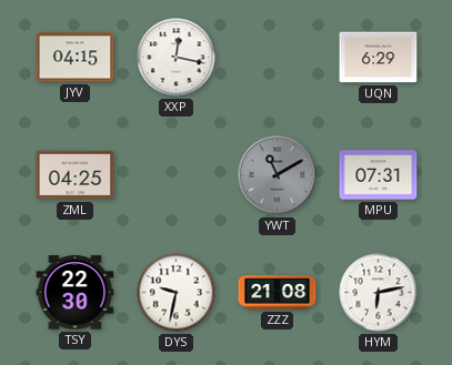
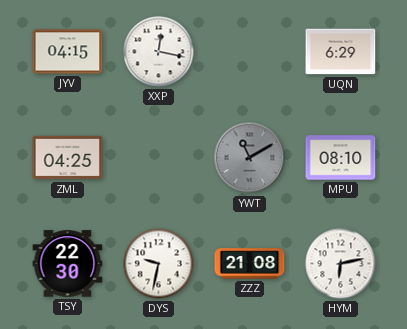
MPU: 07:31 -> 08:10 (341, 158)
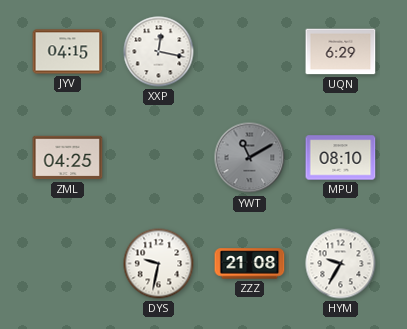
TSY: 22:30 -> none (68, 264)
HYM: 6:13 -> 9:35 (341, 264)
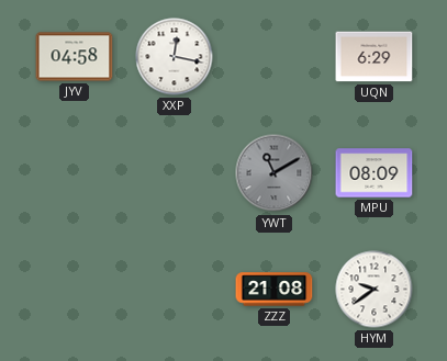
JYV: 04:15 -> 04:58 (75, 57)
ZML: 04:25 -> none (68, 158)
MPU: 08:10 -> 08:09 (375, 173)
DYS: 9:32 -> none (159, 264)
HYM: 9:35 -> 9:39 (375, 290)
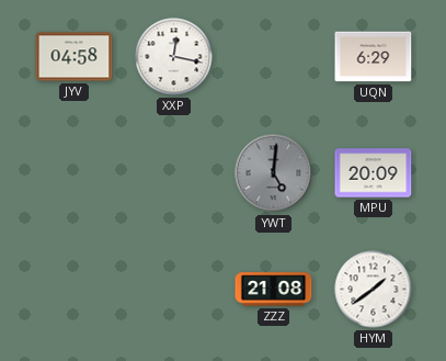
YWT: 11:10 -> 5:01 (274, 173)
MPU: 08:09 -> 20:09 (374, 173)
HYM: 9:39 -> 1:39 (374, 290)
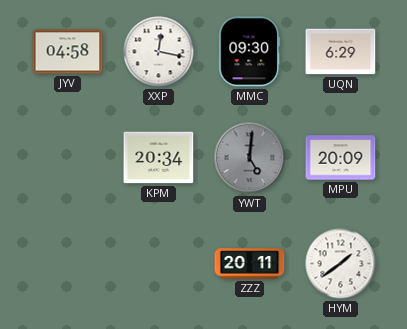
MMC: none -> 09:30 (250, 52)
KPM: none -> 20:34 (159, 158)
ZZZ: 21:08 -> 20:11 (250, 264)
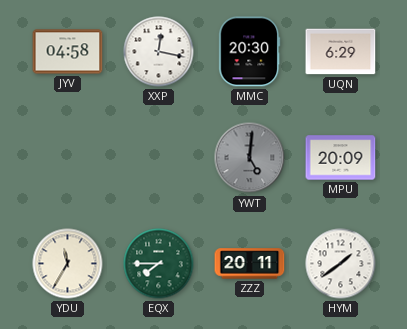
MMC: 09:30 -> 20:30 (250, 52)
KPM: 20:34 -> none (159, 158)
YDU: none -> 11:35 (68, 264)
EQX: none -> 7:45 (159, 264)
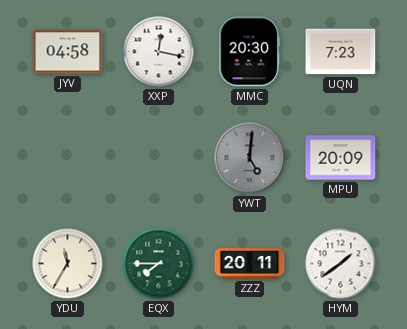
UQN: 6:29 -> 7:23 (341, 52)
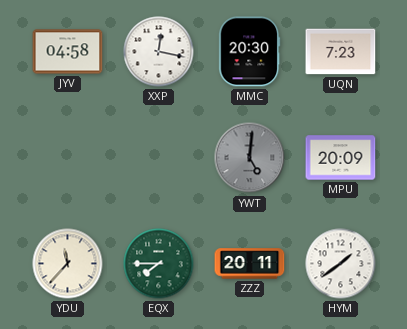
YDU: 11:35 -> 11:37 (68, 264)
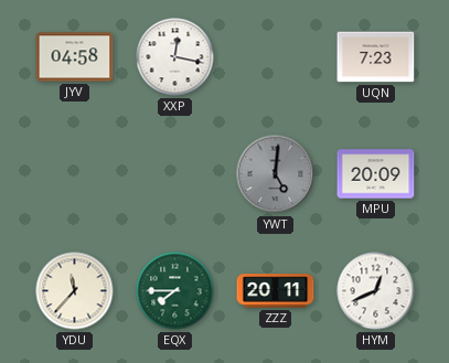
MMC: 20:30 -> none (250, 52)
HYM: 1:39 -> 12:41 (376, 291)
